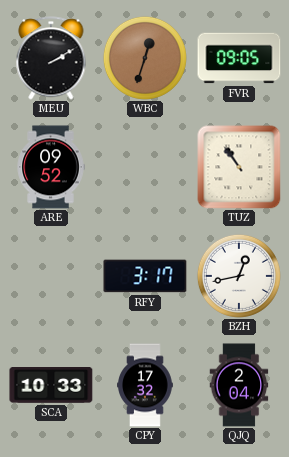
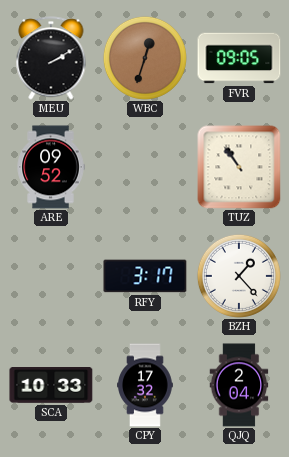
BZH: 12:43 -> 1:23 (239, 276)
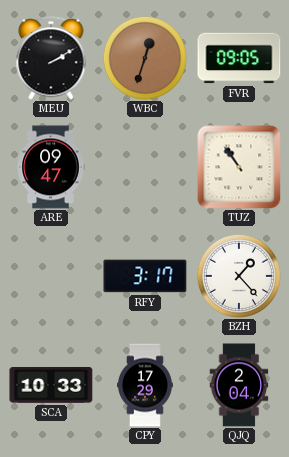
ARE: 09:52 -> 09:47 (51, 167)
CPY: 17:32 -> 17:29 (146, 385)
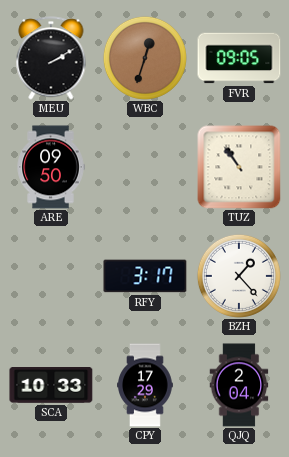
ARE: 09:47 -> 09:50 (51, 167)
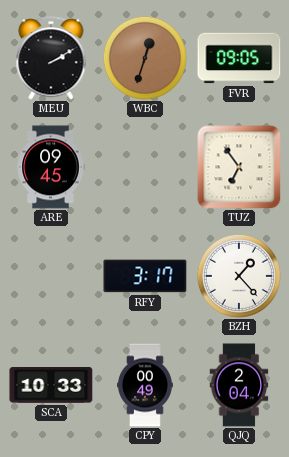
ARE: 09:50 -> 09:45 (51, 167)
TUZ: 10:54 -> 6:54 (239, 167)
CPY: 17:29 -> 00:49 (146, 385)
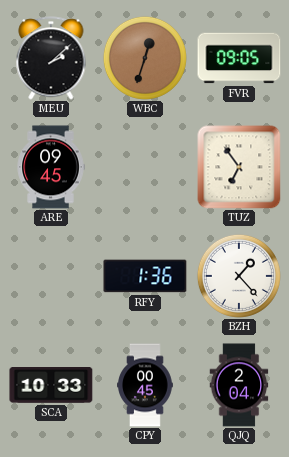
MEU: 2:10 -> 2:08 (51, 58)
RFY: 3:17 -> 1:36 (145, 276)
CPY: 00:49 -> 00:45 (146, 385)
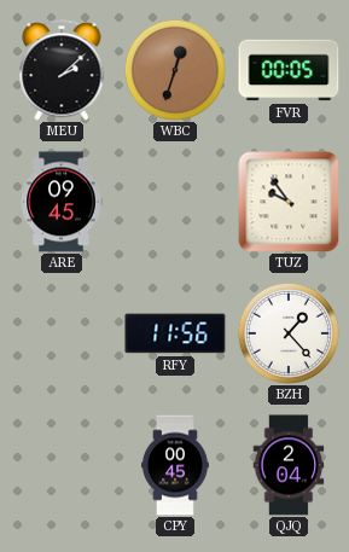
FVR: 09:05 -> 00:05 (289, 70)
TUZ: 6:54 -> 9:54 (289, 202)
RFY: 1:36 -> 11:56 (175, 333)
SCA: 10:33 -> none (51, 386)
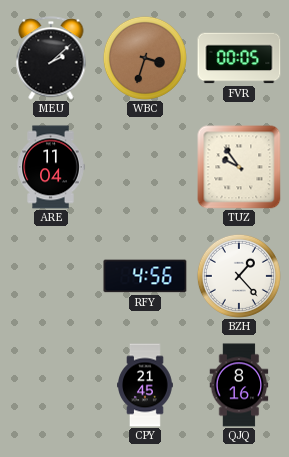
WBC: 12:33 -> 3:33 (145, 58)
ARE: 09:45 -> 11:04 (51, 167)
RFY: 11:56 -> 4:56 (145, 276)
CPY: 00:45 -> 21:45 (146, 385)
QJQ: 2:04 -> 8:16 (239, 385)
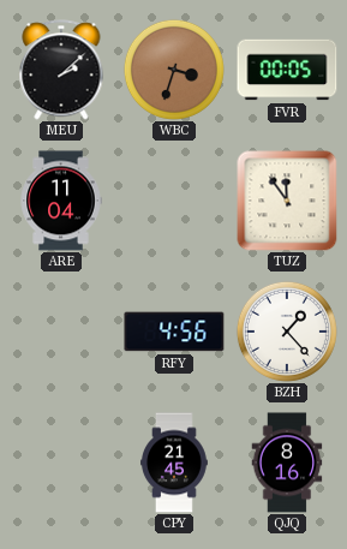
TUZ: 9:54 -> 11:54 (287, 201)
